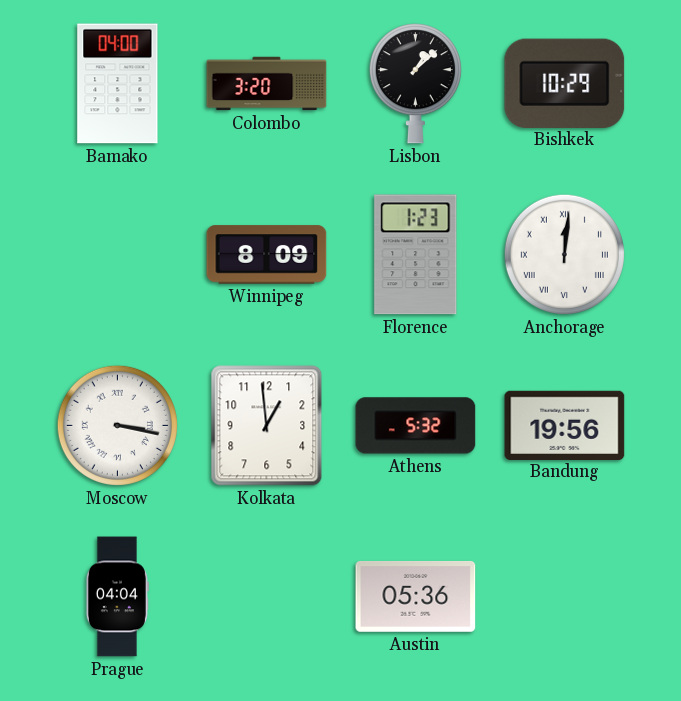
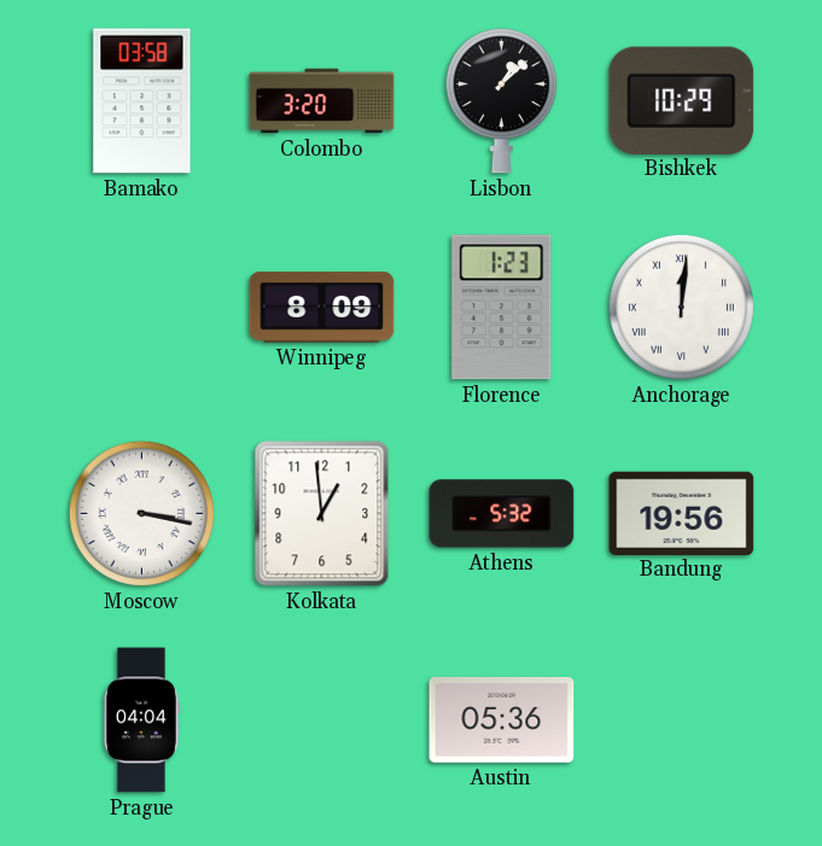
Bamako: 04:00 -> 03:58 (142, 101)
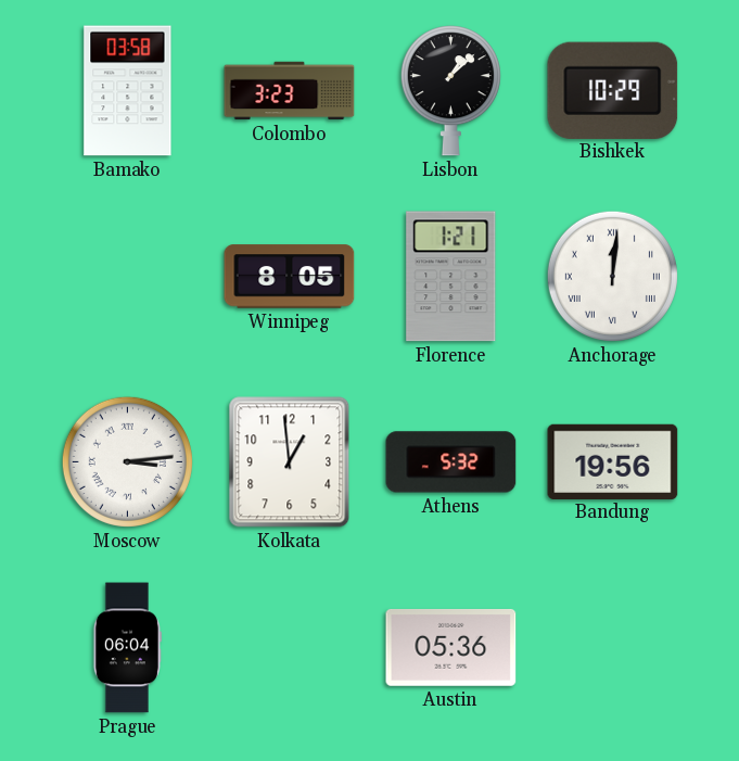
Colombo: 3:20 -> 3:23 (290, 91)
Winnipeg: 8:09 -> 8:05 (290, 277)
Florence: 1:23 -> 1:21 (451, 277)
Moscow: 3:17 -> 3:14 (127, 461)
Prague: 04:04 -> 06:04 (127, 648)
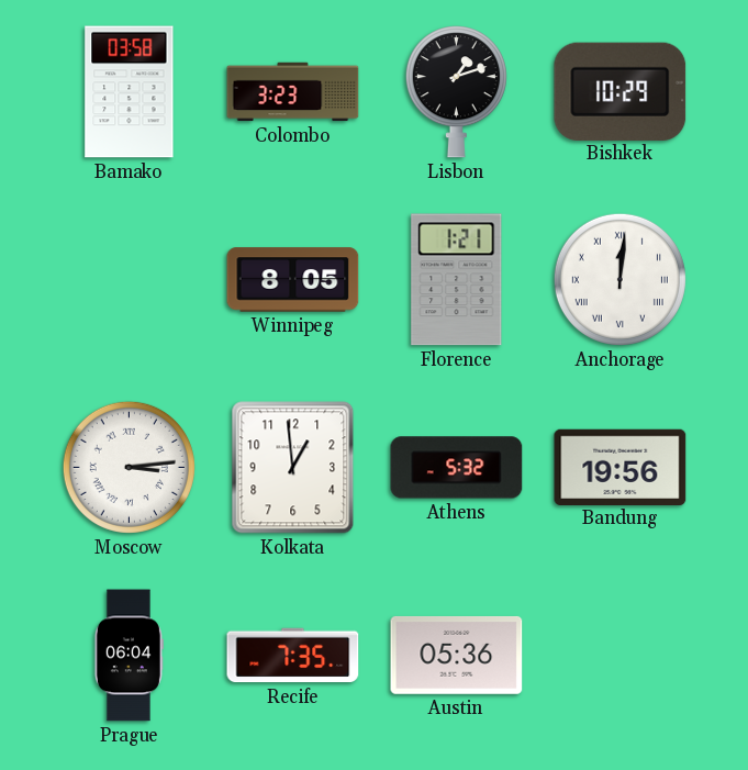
Lisbon: 1:08 -> 1:12 (456, 92)
Recife: none -> 7:35 (293, 656)
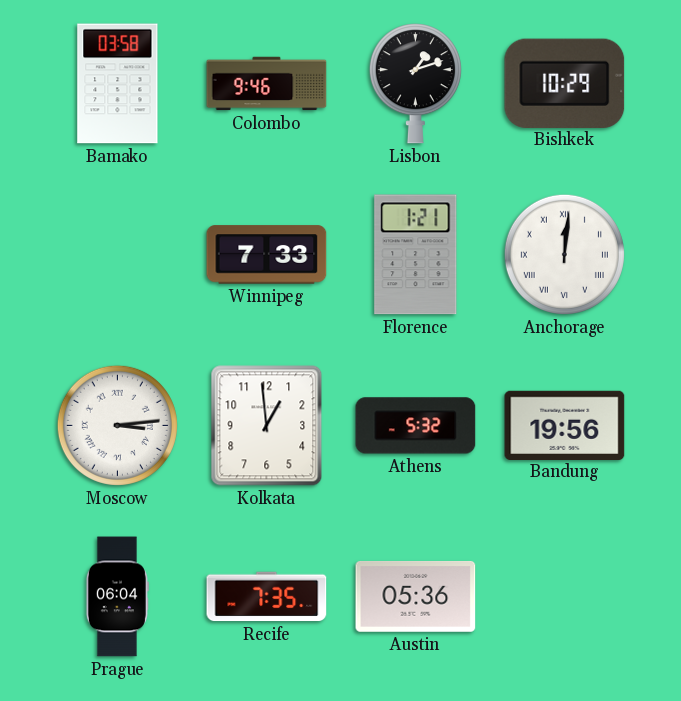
Colombo: 3:23 -> 9:46 (267, 84)
Winnipeg: 8:05 -> 7:33 (267, 255)
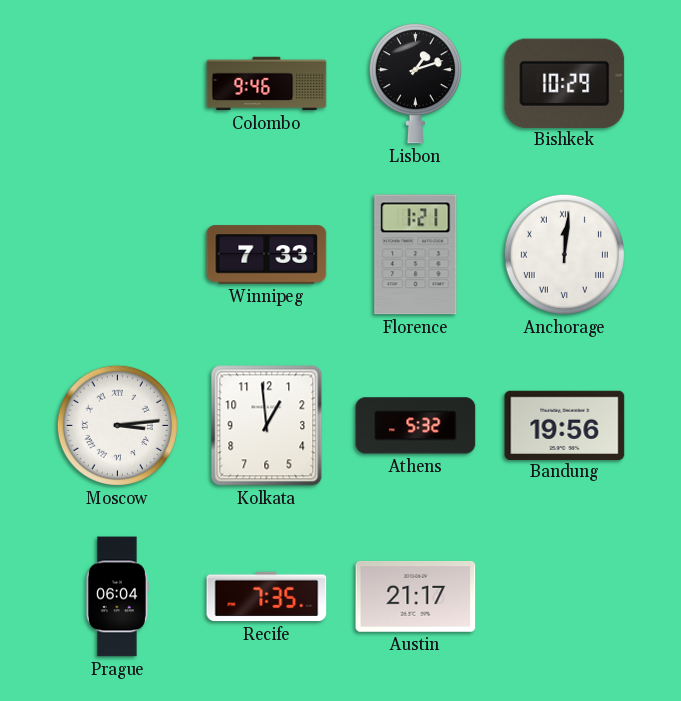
Bamako: 03:58 -> none (118, 84)
Austin: 05:36 -> 21:17 (416, 596)
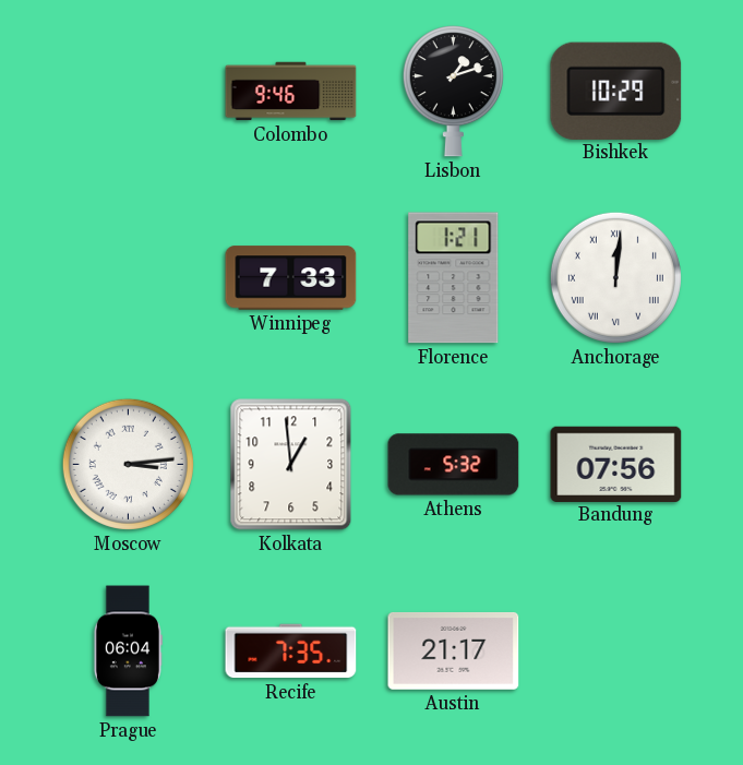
Bandung: 19:56 -> 07:56 (616, 464)
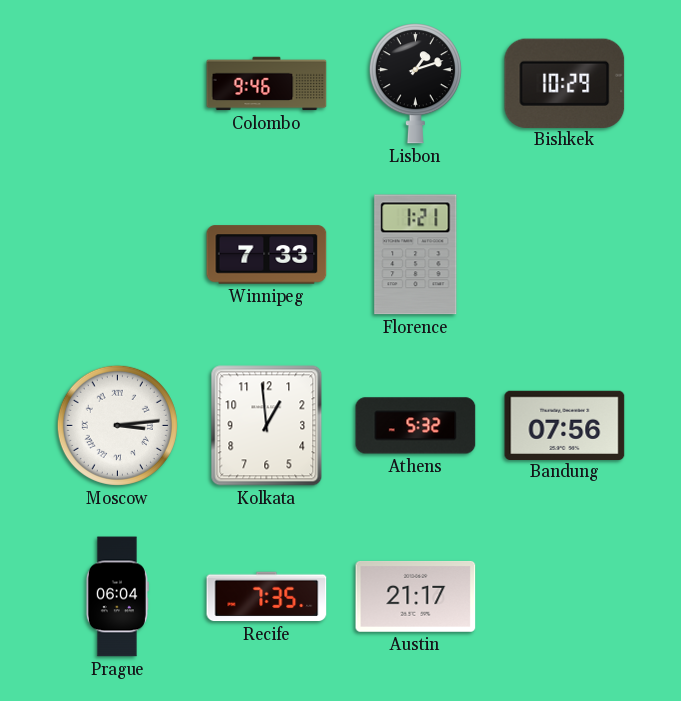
Anchorage: 12:01 -> none (615, 277)
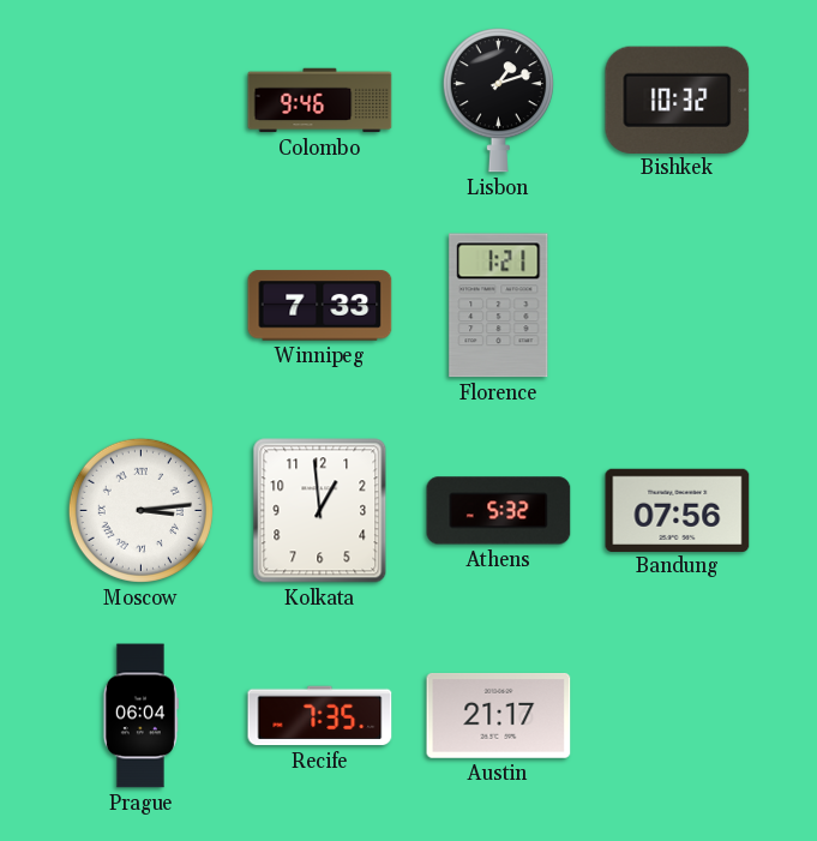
Bishkek: 10:29 -> 10:32 (678, 100)
